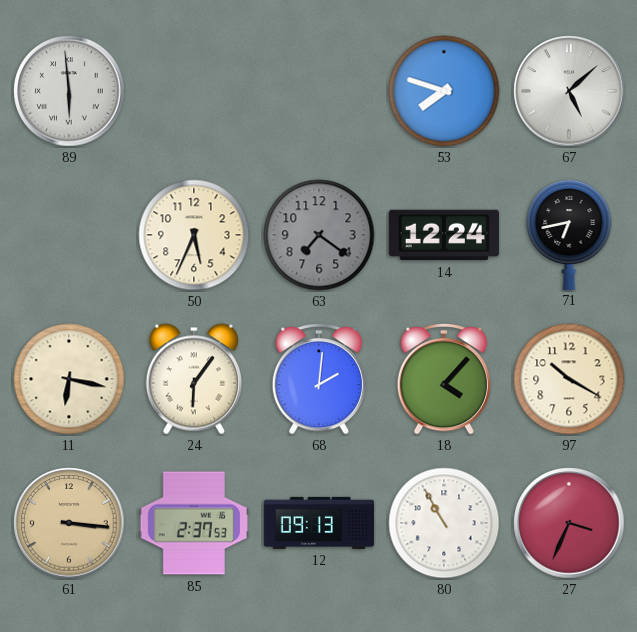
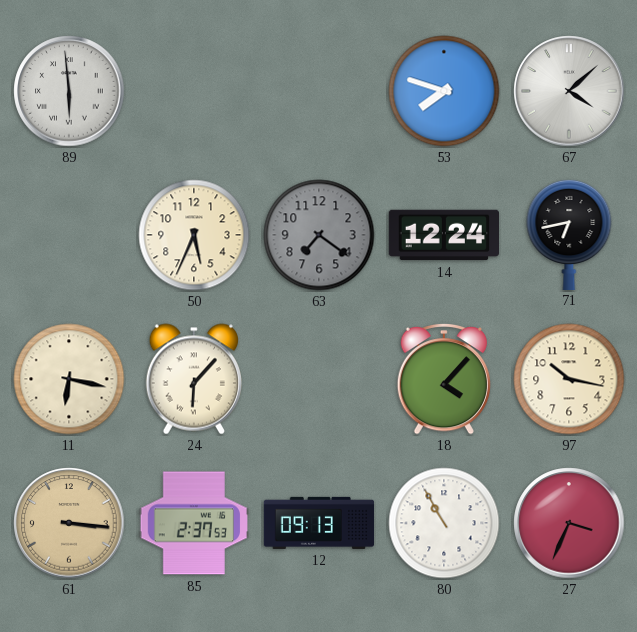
67: 5:08 -> 4:08 (569, 91)
24: 6:06 -> 6:07 (194, 379)
68: 2:01 -> none (318, 379)
97: 10:20 -> 10:17 (569, 379)
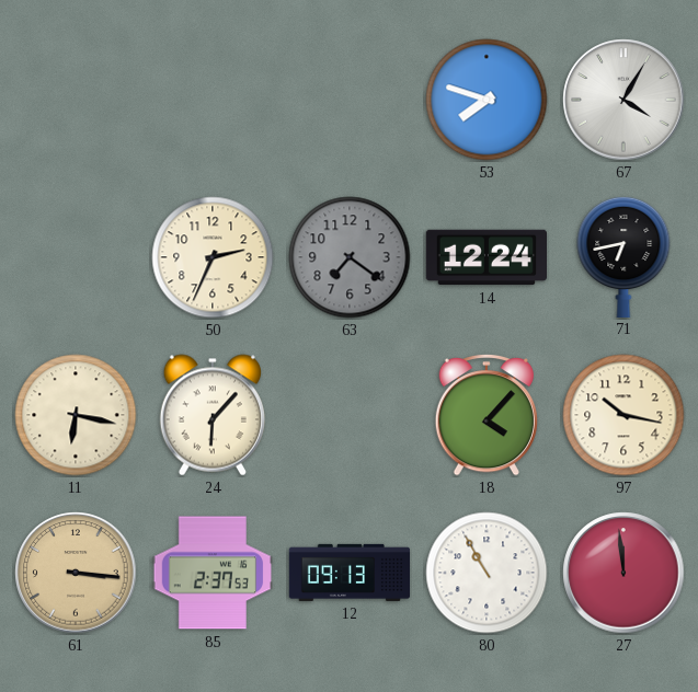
89: 5:59 -> none (69, 91)
67: 4:08 -> 4:05 (623, 100)
50: 5:34 -> 2:34 (213, 257)
27: 3:34 -> 11:59 (623, 573)
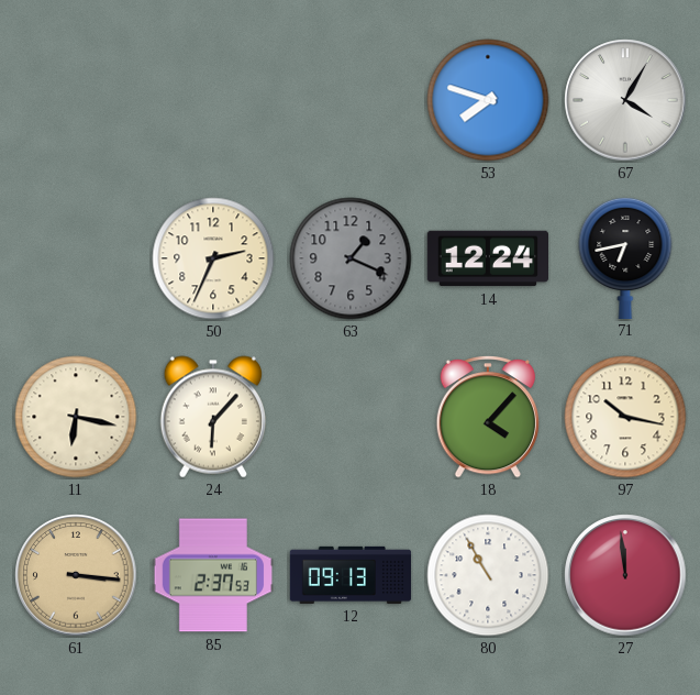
63: 7:21 -> 1:19 (351, 258)
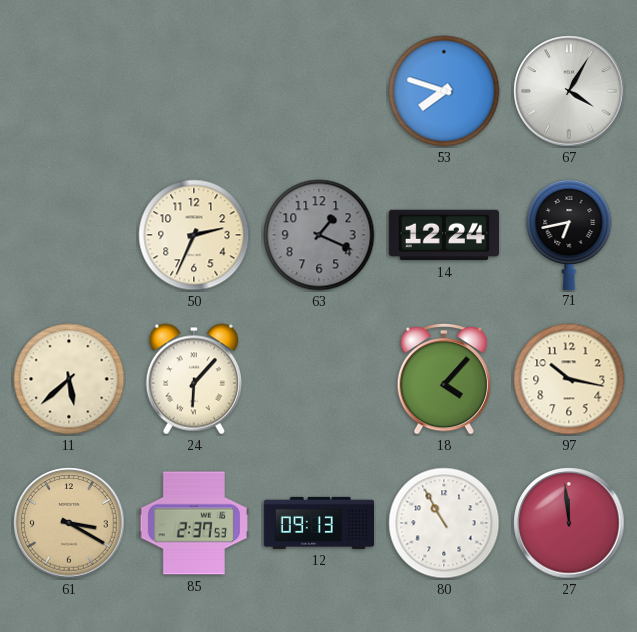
11: 6:17 -> 5:38 (69, 379)
61: 3:16 -> 3:20 (69, 523)
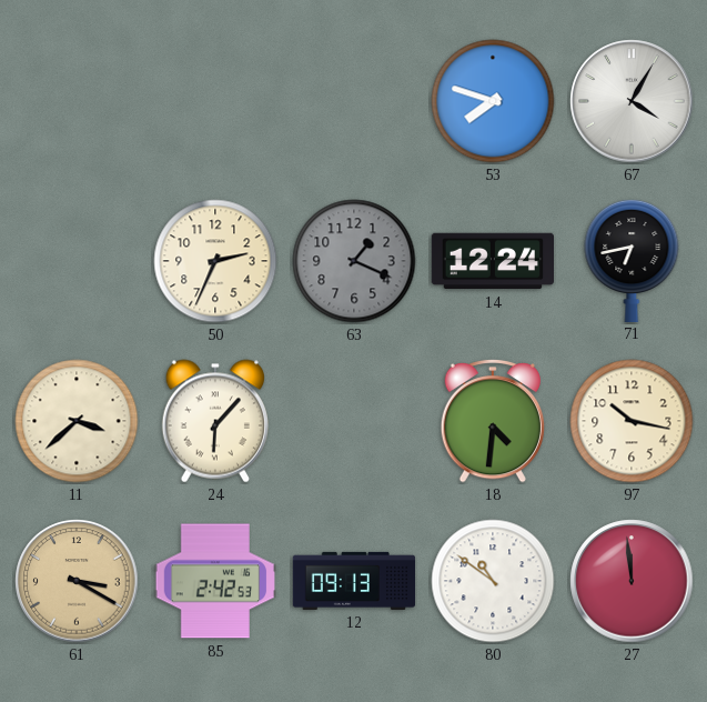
11: 5:38 -> 3:38 (77, 421)
18: 4:07 -> 4:31 (492, 421)
85: 2:37 -> 2:42 (214, 581)
80: 10:55 -> 10:51 (493, 581)
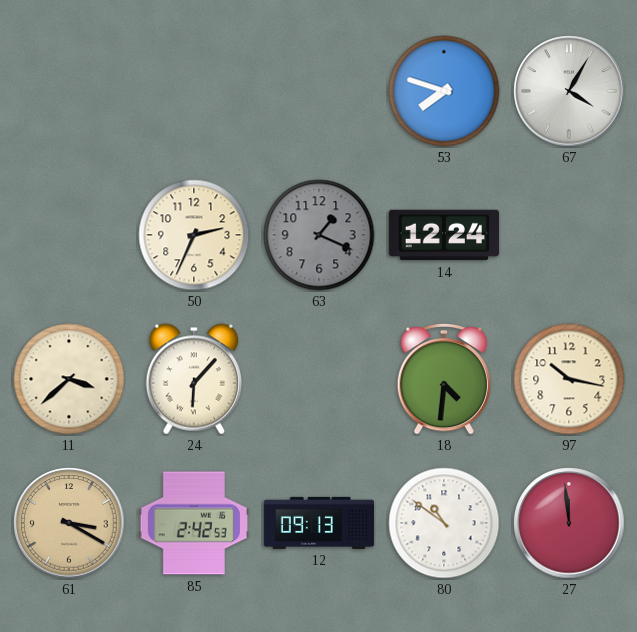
71: 6:43 -> none (632, 260)
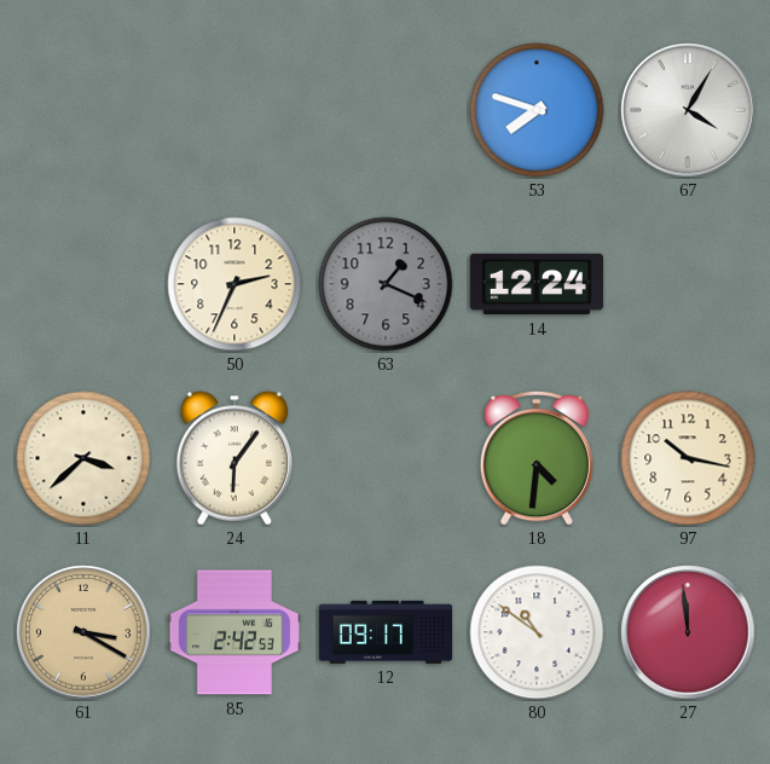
24: 6:07 -> 6:06 (235, 458)
12: 09:13 -> 09:17 (386, 632)
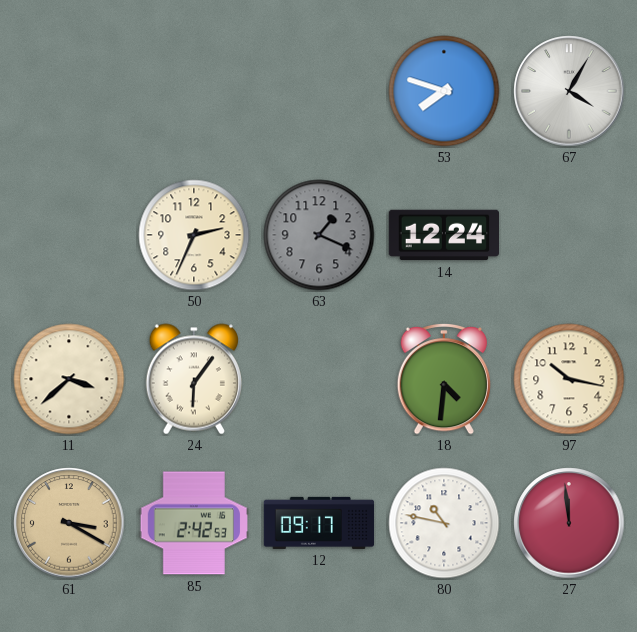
80: 10:51 -> 10:47 (444, 523)
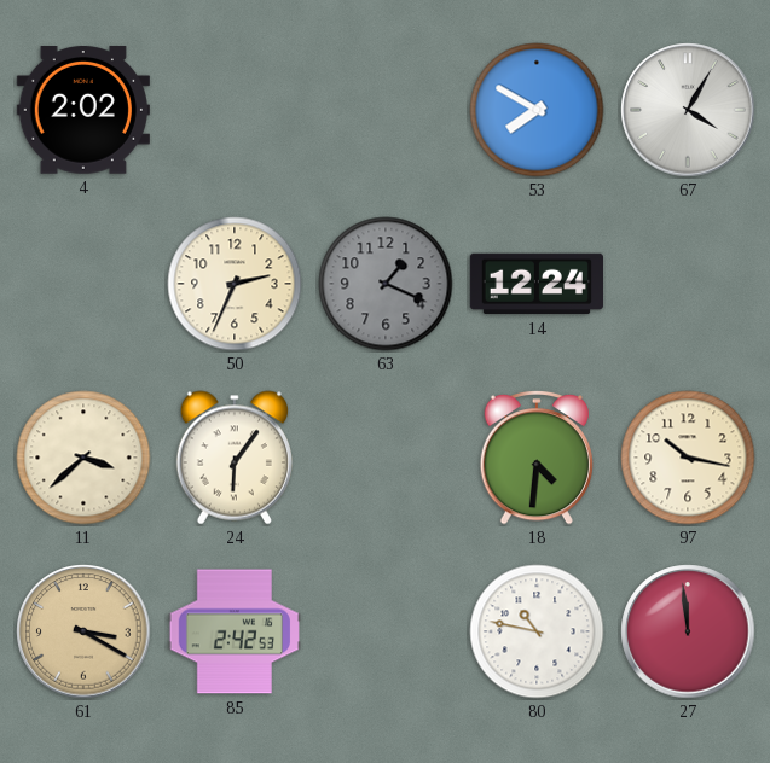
4: none -> 2:02 (83, 111)
53: 7:48 -> 7:50 (537, 110)
12: 09:17 -> none (319, 523)
